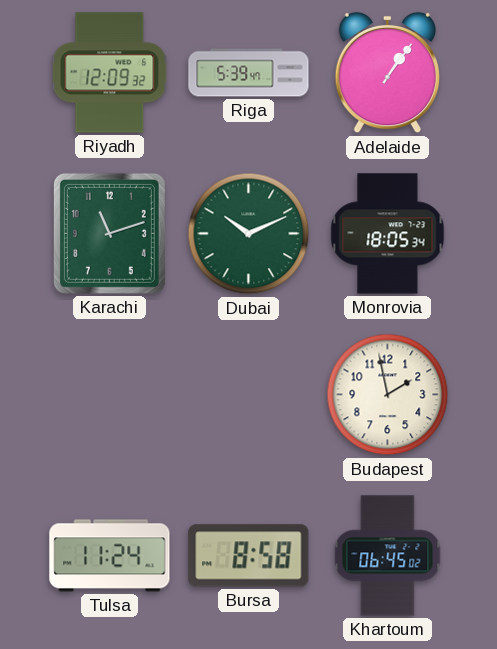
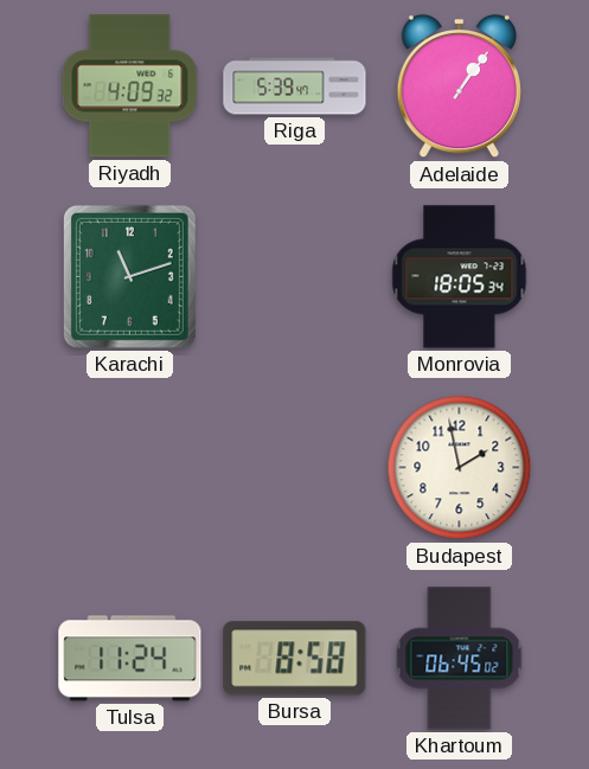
Riyadh: 12:09 -> 4:09 (130, 86)
Dubai: 10:11 -> none (249, 234)
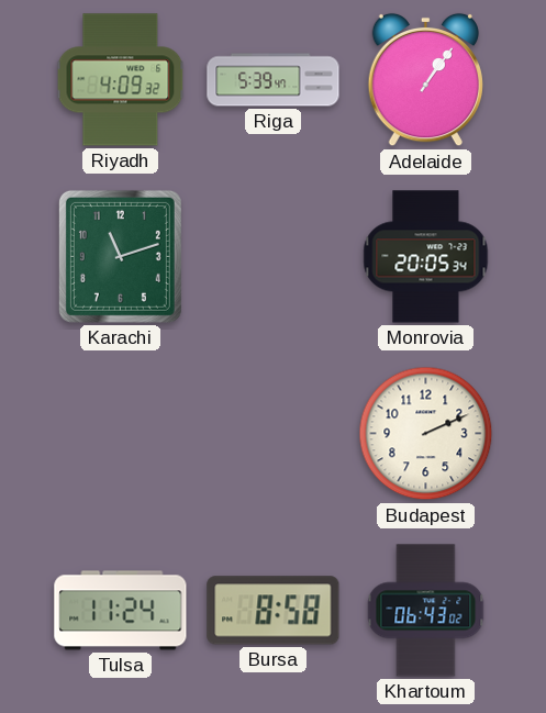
Monrovia: 18:05 -> 20:05 (426, 257)
Budapest: 1:58 -> 2:11 (426, 434)
Khartoum: 06:45 -> 06:43 (426, 611)
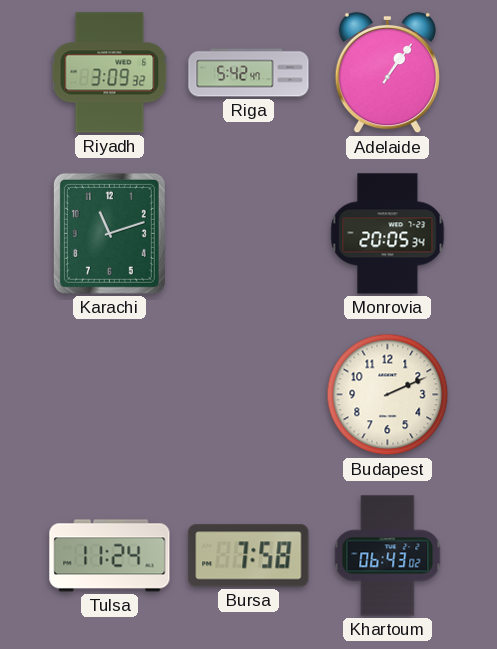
Riyadh: 4:09 -> 3:09 (110, 73)
Riga: 5:39 -> 5:42 (249, 73)
Bursa: 8:58 -> 7:58 (249, 556)
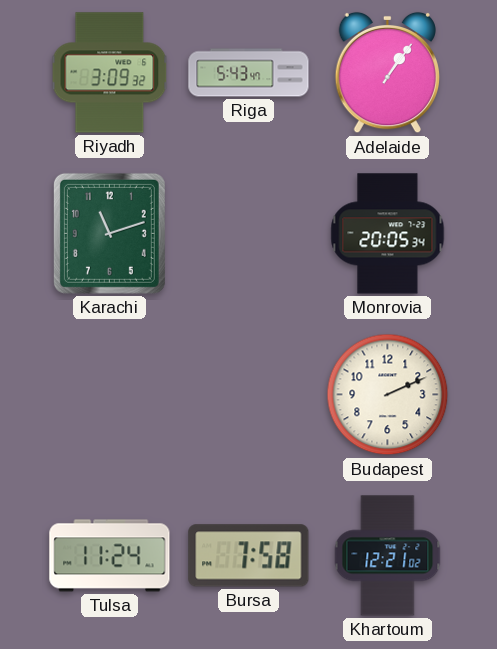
Riga: 5:42 -> 5:43 (249, 73)
Khartoum: 06:43 -> 12:21 (388, 556)
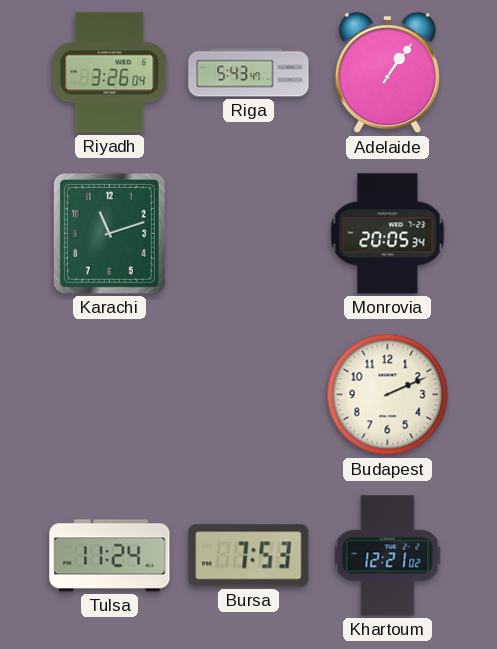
Riyadh: 3:09 -> 3:26 (110, 73)
Bursa: 7:58 -> 7:53 (249, 556)
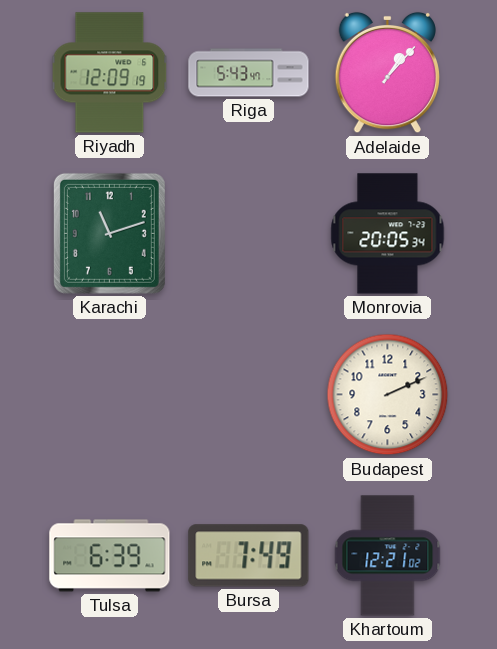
Riyadh: 3:26 -> 12:09 (110, 73)
Adelaide: 1:06 -> 1:07 (387, 73)
Tulsa: 11:24 -> 6:39 (110, 556)
Bursa: 7:53 -> 7:49 (249, 556)
